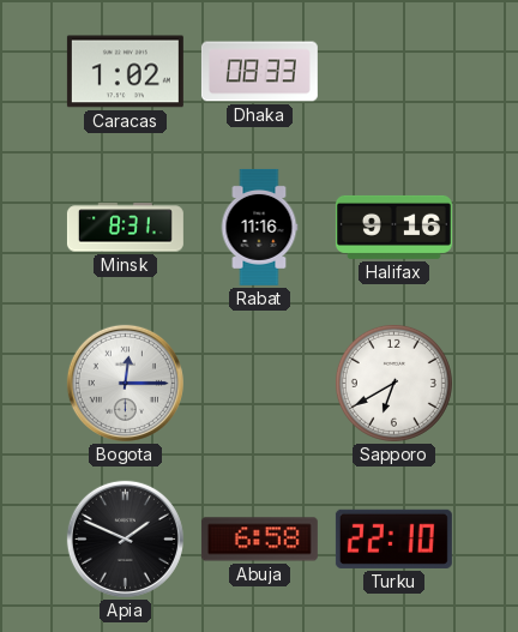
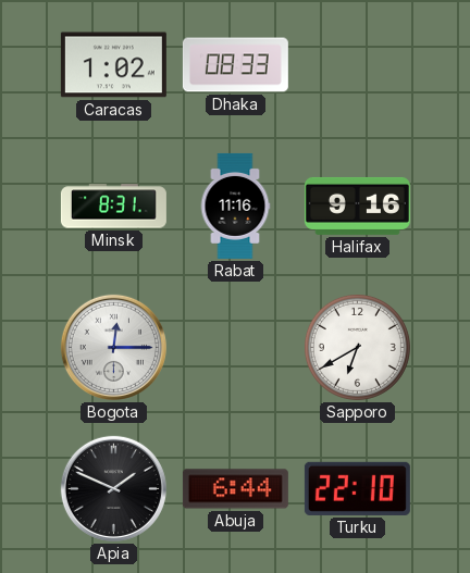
Abuja: 6:58 -> 6:44 (235, 489)
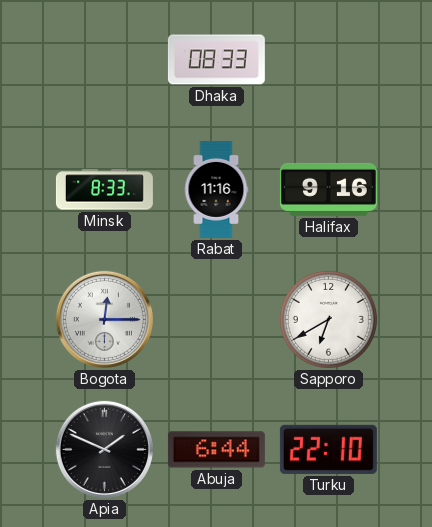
Caracas: 1:02 -> none (113, 65)
Minsk: 8:31 -> 8:33 (104, 190)
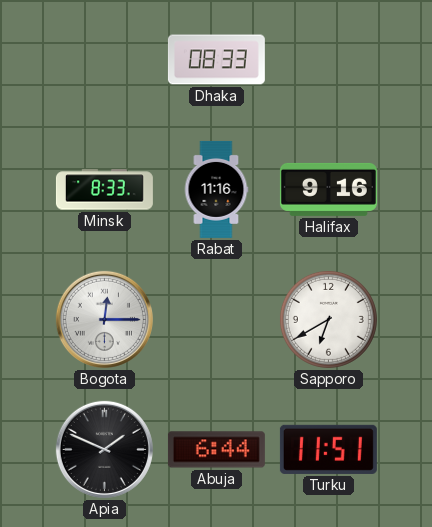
Turku: 22:10 -> 11:51 (328, 449)
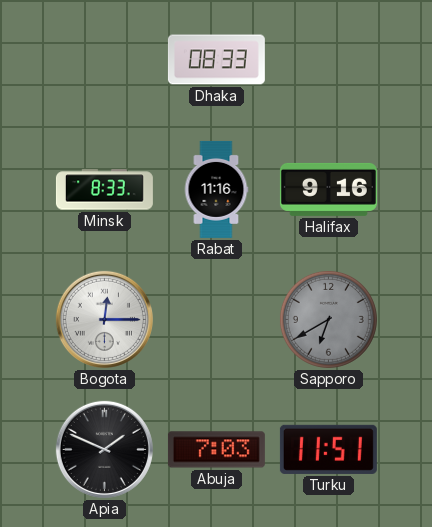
Sapporo dial: white -> grey (328, 319)
Abuja: 6:44 -> 7:03 (216, 450)
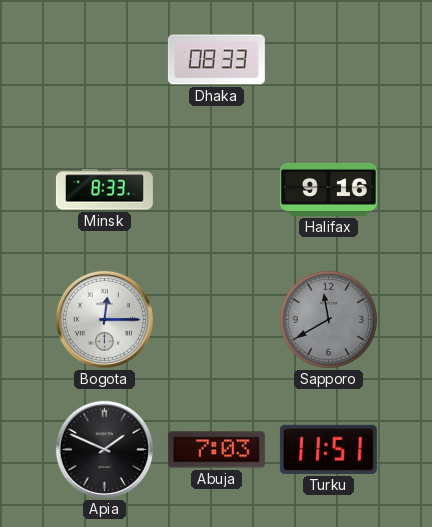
Rabat: 11:16 -> none (216, 189)
Sapporo: 6:40 -> 11:40 (328, 319)
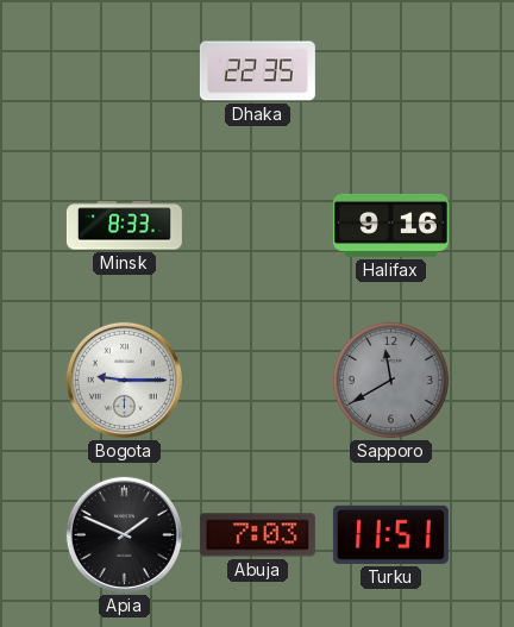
Dhaka: 08:33 -> 22:35 (257, 71)
Bogota: 12:15 -> 9:15 (124, 380)
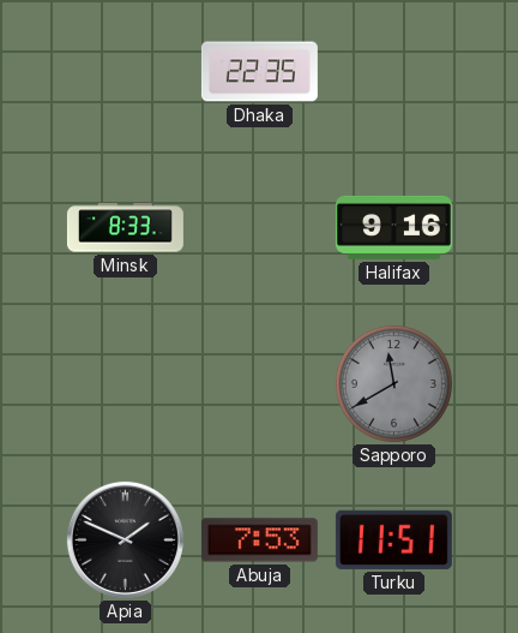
Bogota: 9:15 -> none (124, 380)
Abuja: 7:03 -> 7:53 (259, 541)
